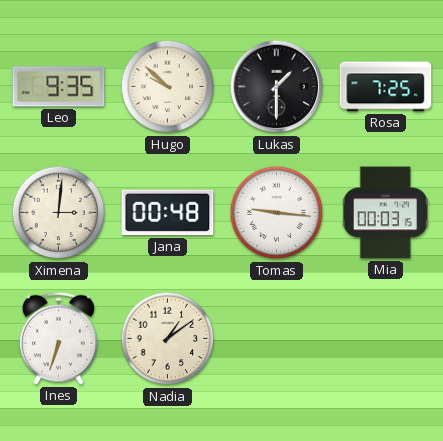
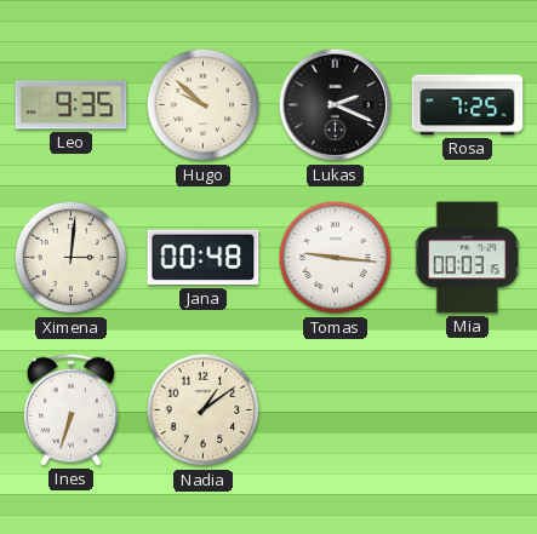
Lukas: 1:30 -> 2:19 (336, 105)
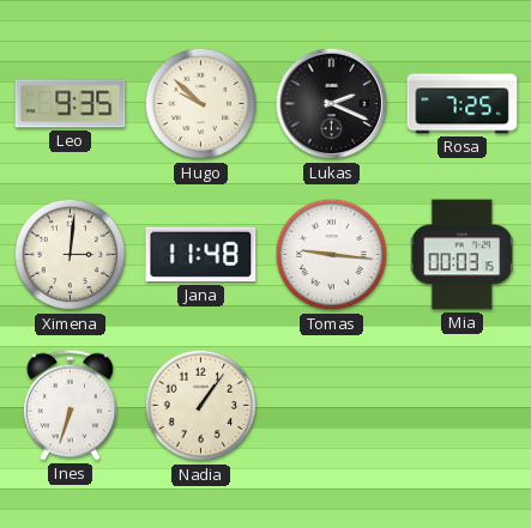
Jana: 00:48 -> 11:48 (201, 255)
Nadia: 1:09 -> 1:06 (201, 406)
